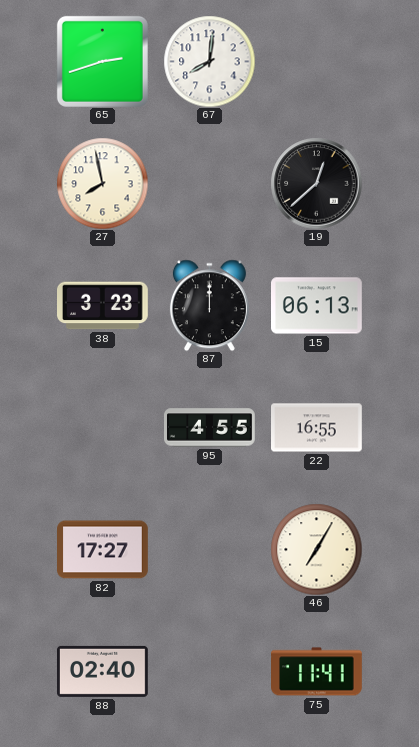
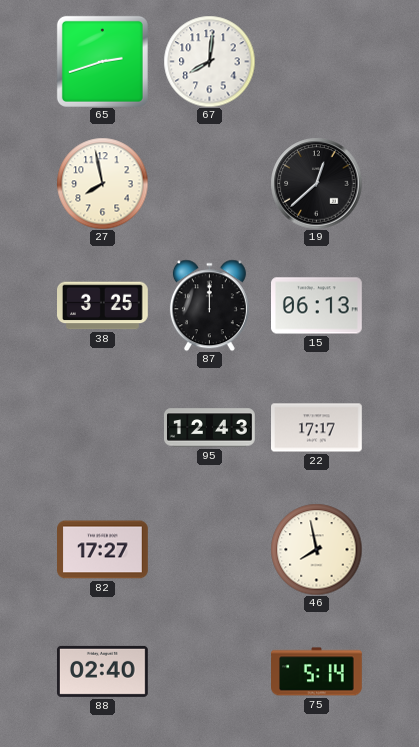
38: 3:23 -> 3:25 (103, 306)
95: 4:55 -> 12:43 (210, 428)
22: 16:55 -> 17:17 (317, 428)
46: 7:05 -> 7:58 (316, 549)
75: 11:41 -> 5:14 (317, 672)
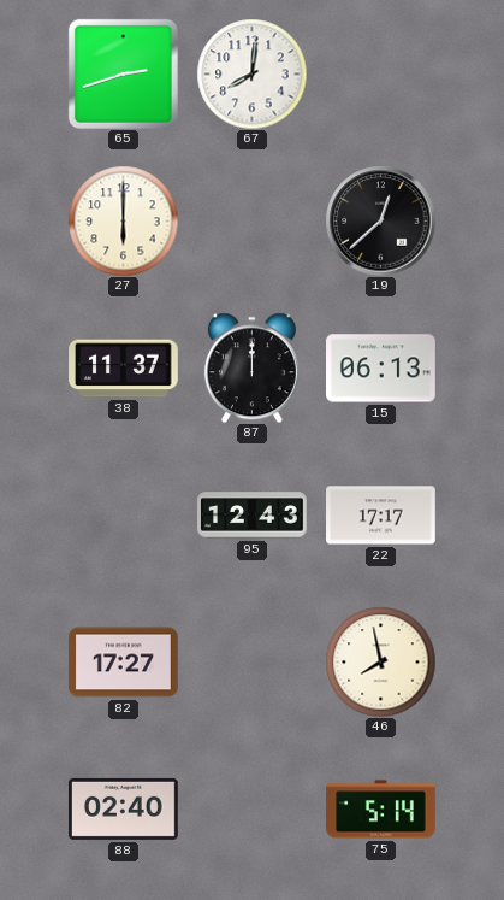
27: 7:58 -> 6:00 (123, 220)
38: 3:25 -> 11:37 (124, 369)
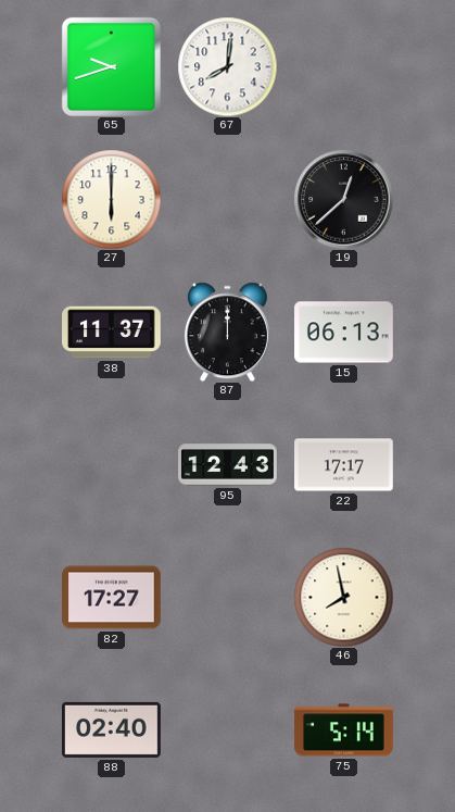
65: 2:42 -> 9:42 (111, 66)
